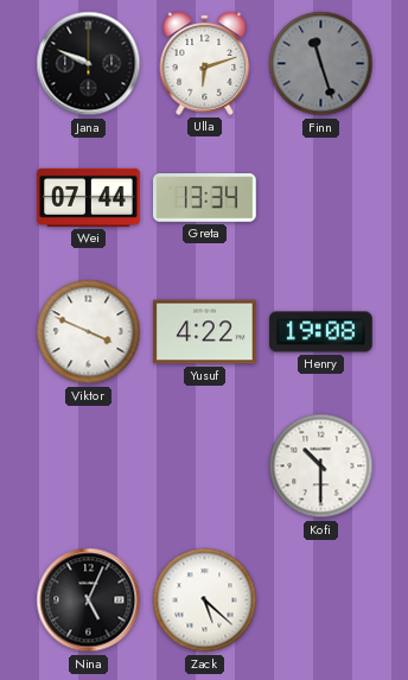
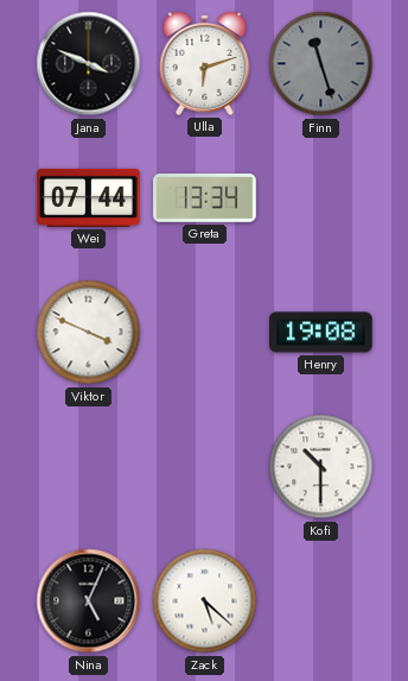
Jana: 9:49 -> 3:49 (89, 64)
Yusuf: 4:22 -> none (205, 332)
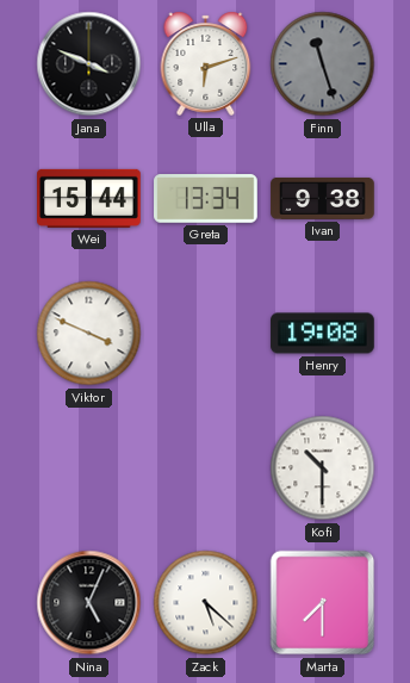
Wei: 07:44 -> 15:44 (89, 198)
Ivan: none -> 9:38 (323, 198)
Marta: none -> 7:30 (323, 603)
